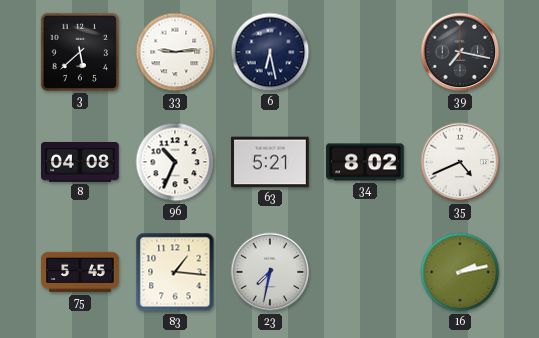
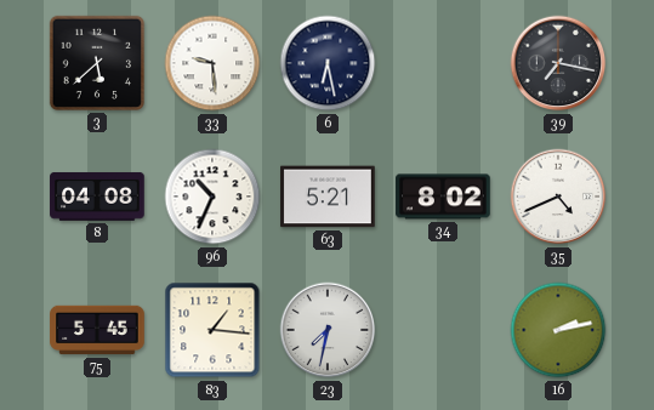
33: 9:14 -> 9:29 (212, 63)
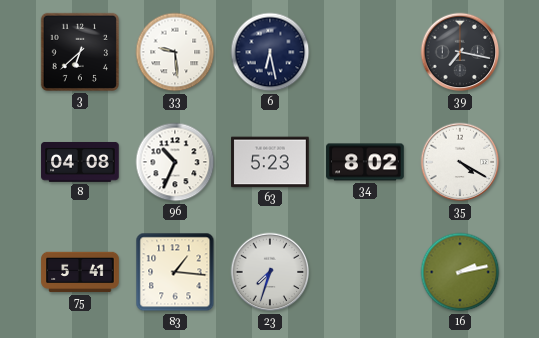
3: 5:38 -> 6:38 (80, 52)
63: 5:21 -> 5:23 (270, 162)
35: 4:41 -> 4:20 (460, 162)
75: 5:45 -> 5:41 (80, 272)
23: 7:32 -> 7:33 (270, 272)
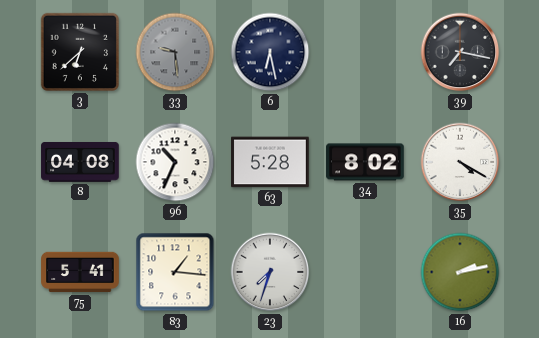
33 dial: white -> grey (175, 52)
63: 5:23 -> 5:28 (270, 162)
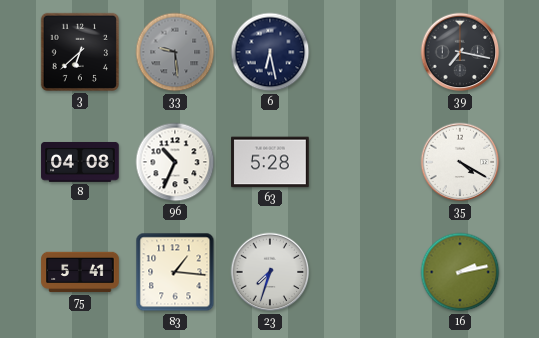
34: 8:02 -> none (365, 162)
